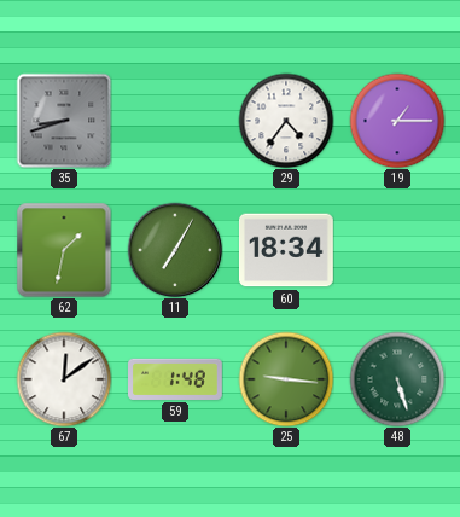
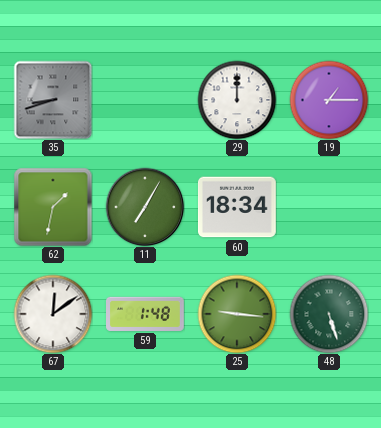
29: 4:36 -> 12:00 (237, 100)
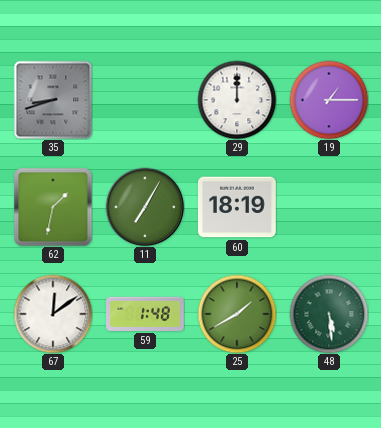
60: 18:34 -> 18:19 (238, 207)
25: 9:16 -> 1:40 (237, 314)
48: 5:27 -> 5:29 (329, 314)
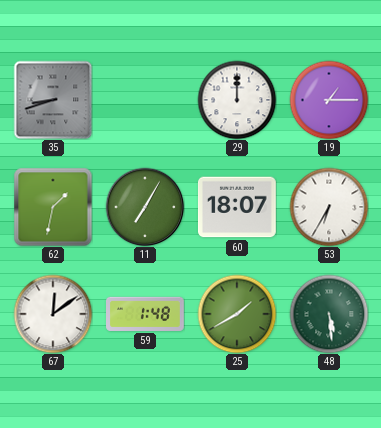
60: 18:19 -> 18:07 (238, 207)
53: none -> 6:35 (329, 207)
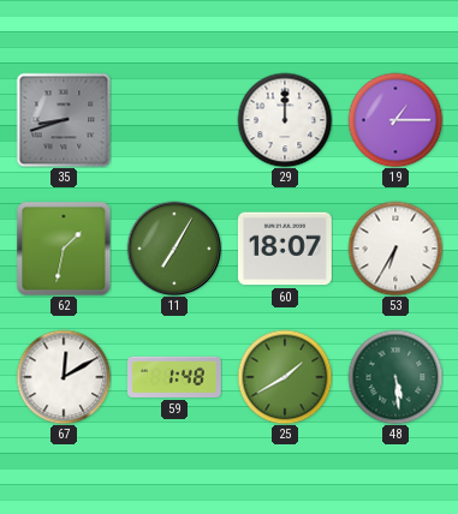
67: 12:09 -> 12:10 (64, 377)
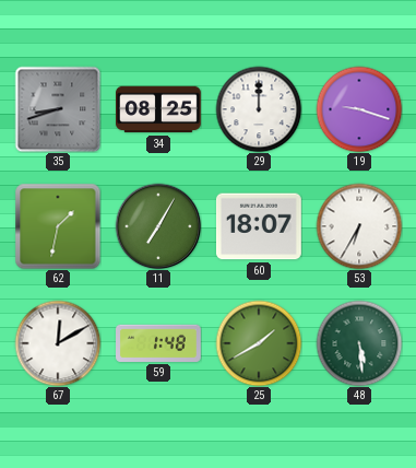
34: none -> 08:25 (159, 109)
19: 1:15 -> 9:18 (359, 109)
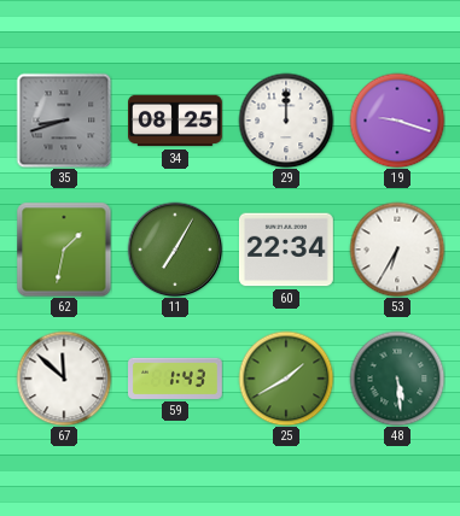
60: 18:07 -> 22:34 (287, 250)
67: 12:10 -> 11:52 (64, 379)
59: 1:48 -> 1:43 (176, 379)
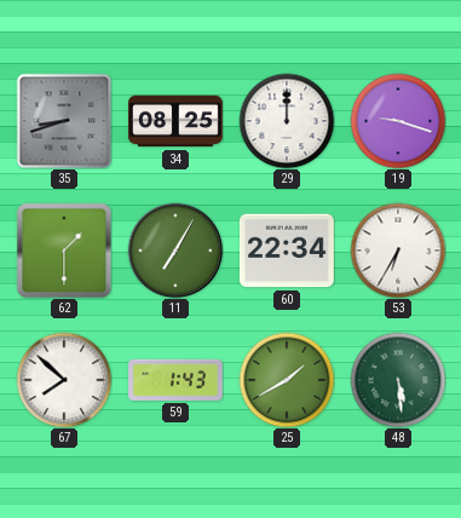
62: 1:32 -> 1:30 (64, 251)
67: 11:52 -> 7:52 (64, 380)
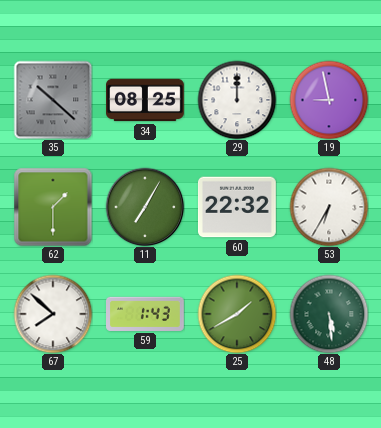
35: 8:42 -> 10:22 (53, 100)
19: 9:18 -> 8:58 (329, 100)
60: 22:34 -> 22:32 (238, 207)
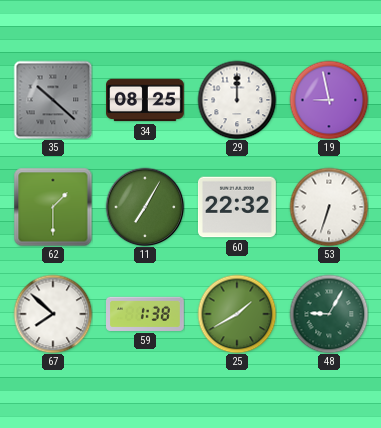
53: 6:35 -> 6:33 (329, 207)
59: 1:43 -> 1:38 (146, 314)
48: 5:29 -> 9:05 (329, 314)
